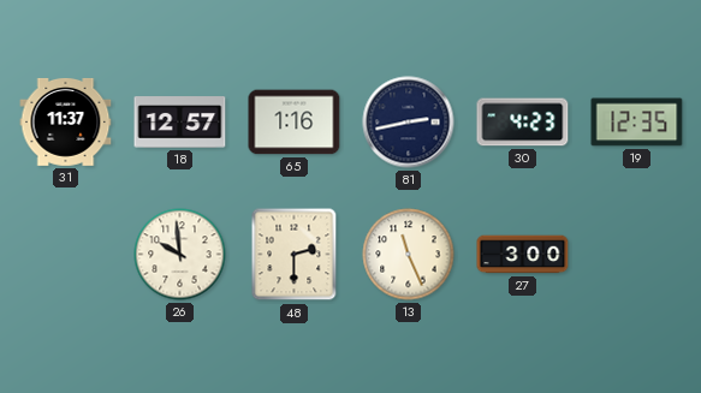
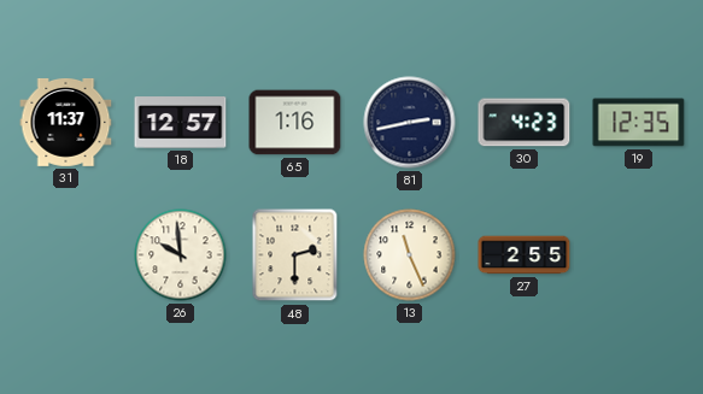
27: 3:00 -> 2:55 (525, 255)
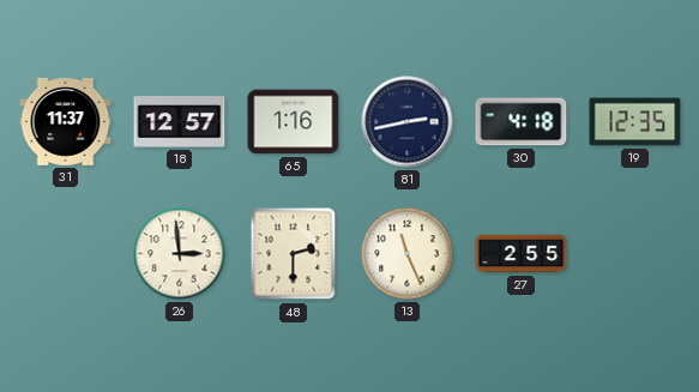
30: 4:23 -> 4:18 (522, 122)
26: 9:59 -> 2:59 (180, 254)
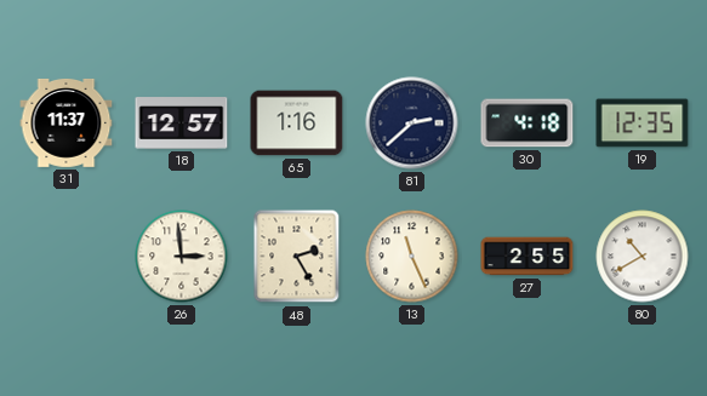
81: 2:43 -> 2:38 (412, 124)
48: 2:30 -> 2:25 (297, 257)
80: none -> 10:40 (643, 257)
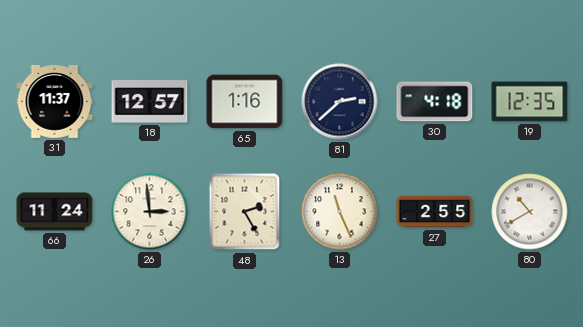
66: none -> 11:24 (55, 212)
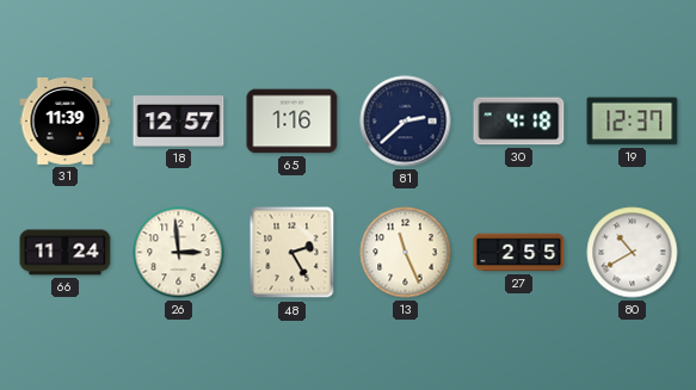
31: 11:37 -> 11:39 (66, 120)
19: 12:35 -> 12:37 (633, 122)
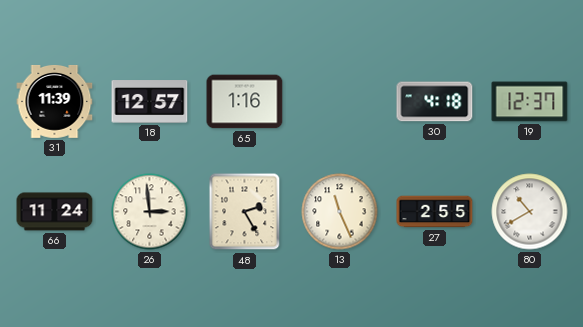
81: 2:38 -> none (406, 122)
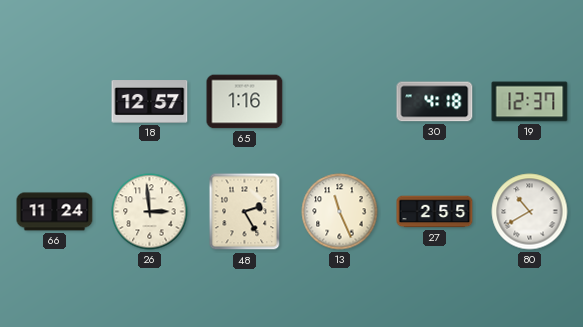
31: 11:39 -> none (55, 101)
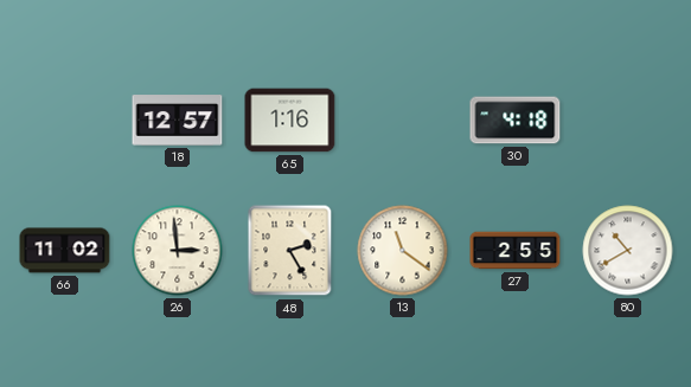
19: 12:37 -> none (530, 102)
66: 11:24 -> 11:02 (65, 251)
13: 11:26 -> 11:21 (403, 251)
